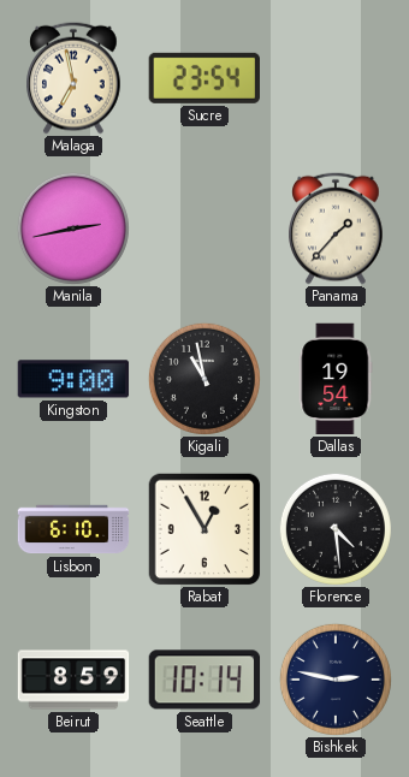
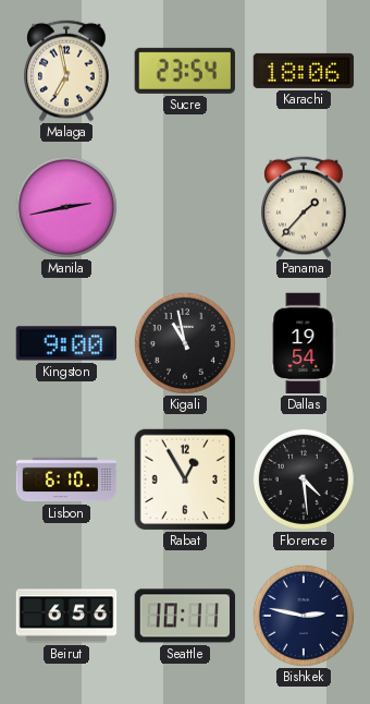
Karachi: none -> 18:06 (304, 71)
Beirut: 8:59 -> 6:56 (66, 616)
Seattle: 10:14 -> 10:11 (185, 616)
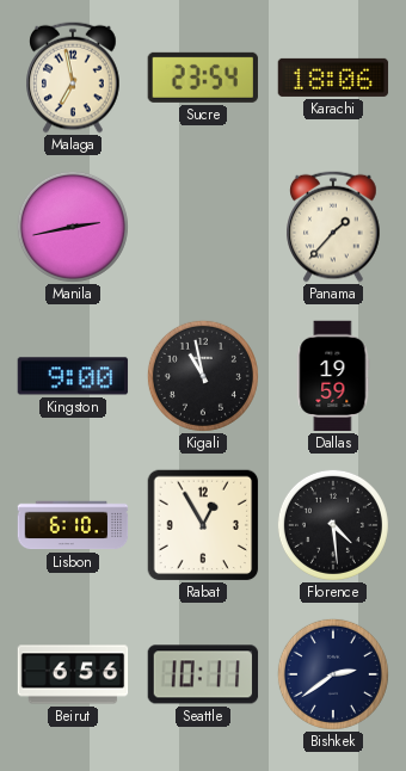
Dallas: 19:54 -> 19:59 (333, 376)
Bishkek: 2:47 -> 2:39 (333, 674)
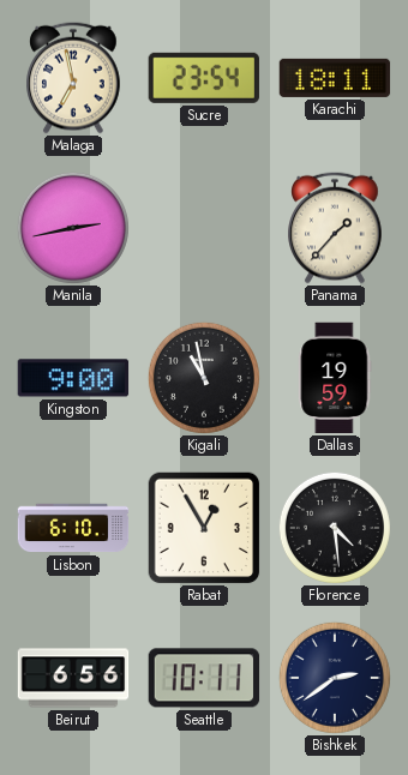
Karachi: 18:06 -> 18:11 (335, 78)
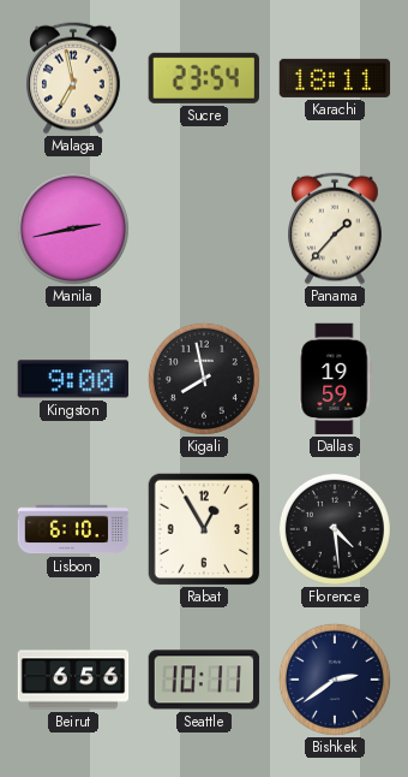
Kigali: 10:58 -> 7:58 (204, 379)
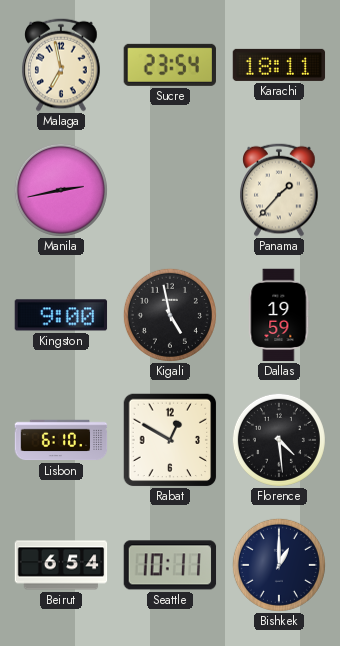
Kigali: 7:58 -> 4:58 (170, 315)
Rabat: 12:55 -> 12:50 (170, 440)
Beirut: 6:56 -> 6:54 (61, 565)
Bishkek: 2:39 -> 1:00 (279, 565)
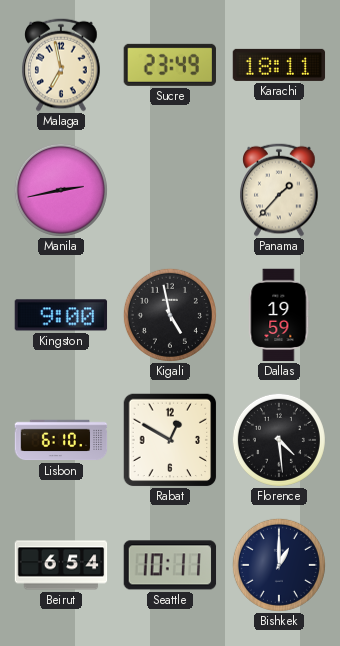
Sucre: 23:54 -> 23:49 (170, 65)
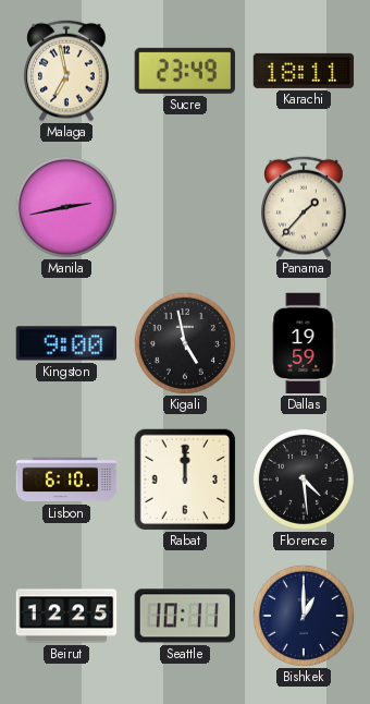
Rabat: 12:50 -> 12:00 (185, 480)
Beirut: 6:54 -> 12:25 (66, 616)
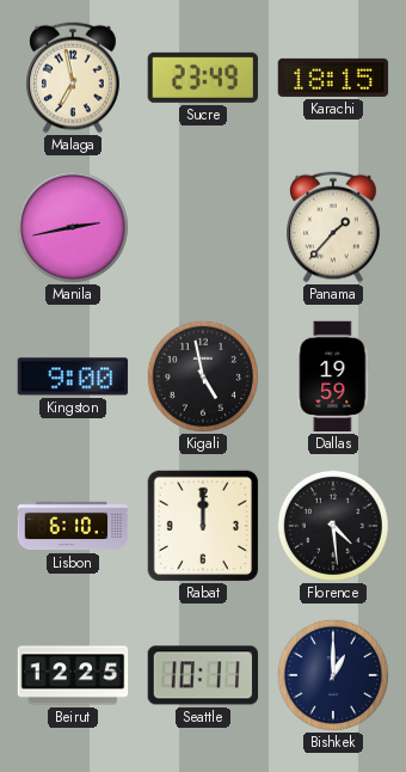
Karachi: 18:11 -> 18:15 (333, 78)
